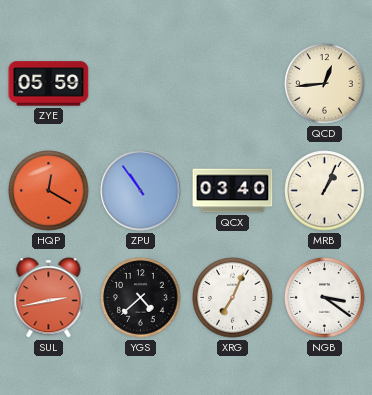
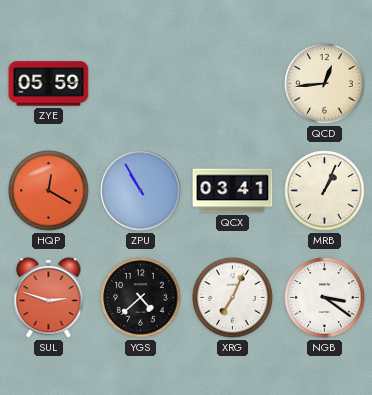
ZPU: 10:54 -> 10:55 (141, 191)
QCX: 03:40 -> 03:41 (233, 191)
SUL: 2:43 -> 2:48 (49, 298)
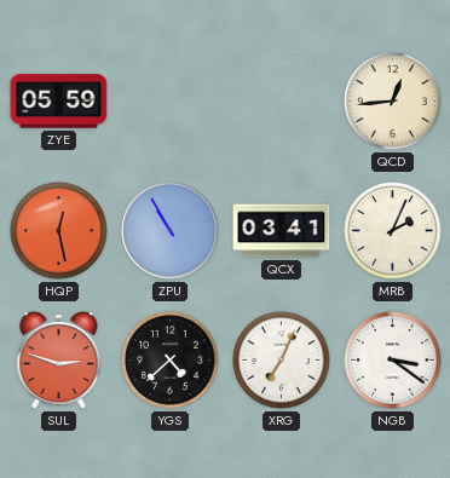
HQP: 12:20 -> 12:28 (59, 231)
MRB: 1:04 -> 2:04 (393, 231)
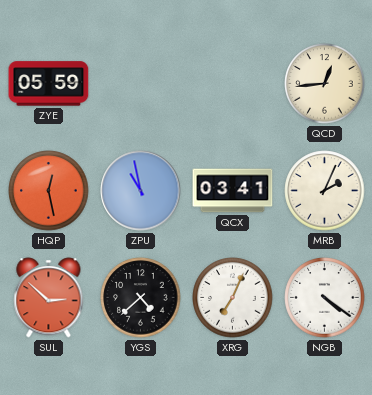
ZPU: 10:55 -> 10:58 (141, 191)
SUL: 2:48 -> 2:52 (49, 298)
NGB: 3:21 -> 4:21 (325, 298)
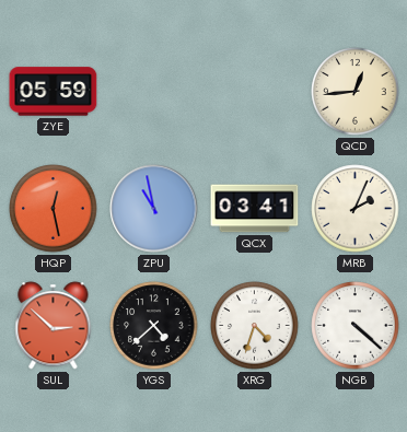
XRG: 7:04 -> 4:33 (255, 326)
NGB: 4:21 -> 4:22 (356, 326)
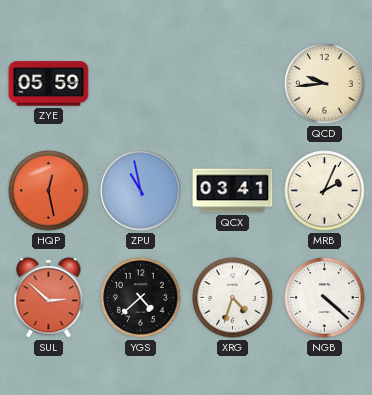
QCD: 12:44 -> 9:44 (325, 84)
